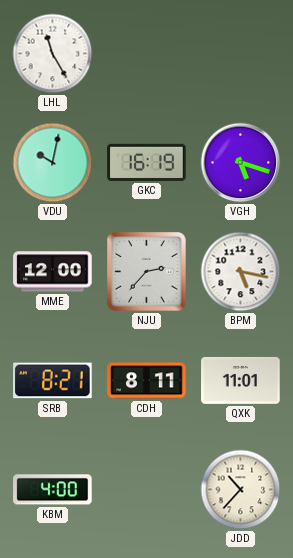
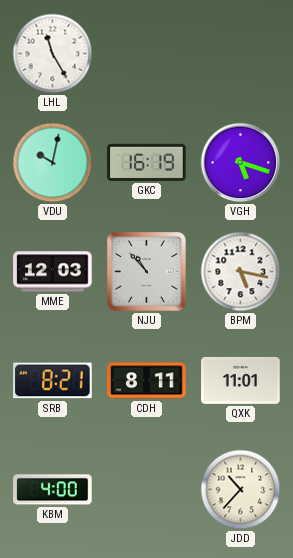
MME: 12:00 -> 12:03 (53, 272)
NJU: 2:37 -> 10:53 (147, 272)
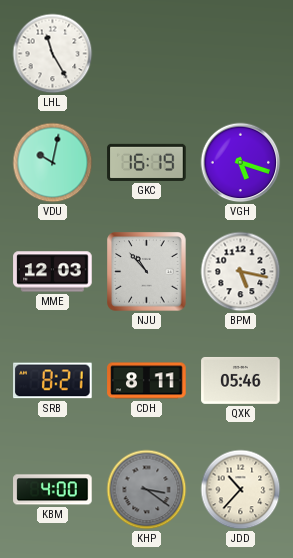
QXK: 11:01 -> 05:46 (241, 380)
KHP: none -> 3:21 (147, 490)
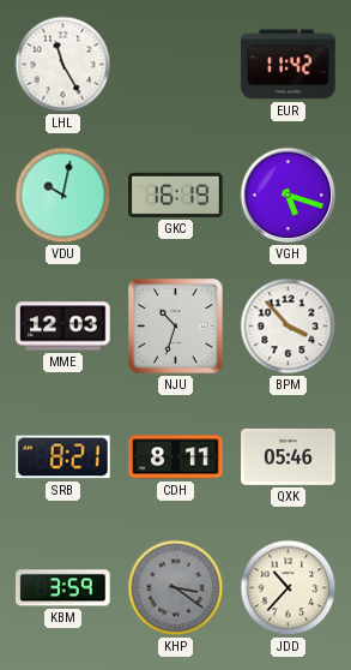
EUR: none -> 11:42 (289, 65)
NJU: 10:53 -> 10:33 (176, 327)
BPM: 5:17 -> 3:53 (289, 327)
KBM: 4:00 -> 3:59 (63, 588)
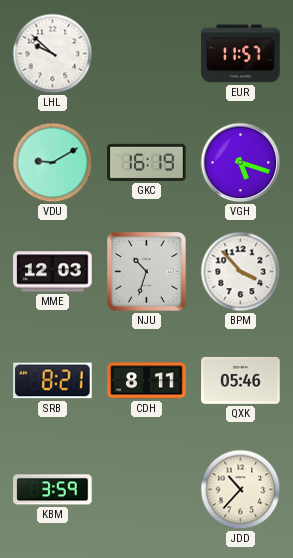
LHL: 11:25 -> 9:52 (53, 54)
EUR: 11:42 -> 11:57 (241, 54)
VDU: 10:02 -> 9:10 (53, 163)
KHP: 3:21 -> none (176, 588)
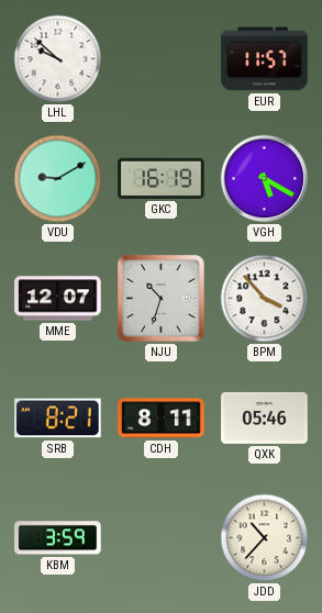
VGH: 5:18 -> 5:20 (265, 179)
MME: 12:03 -> 12:07 (58, 299)
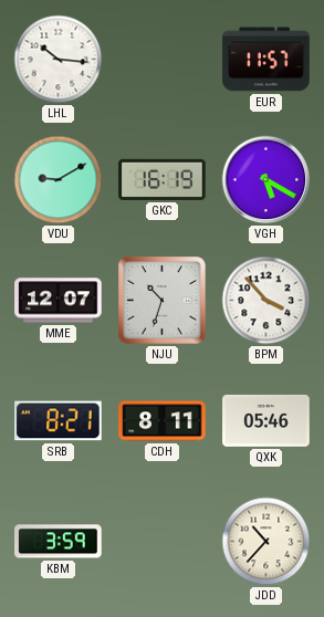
LHL: 9:52 -> 10:16 (59, 60)
